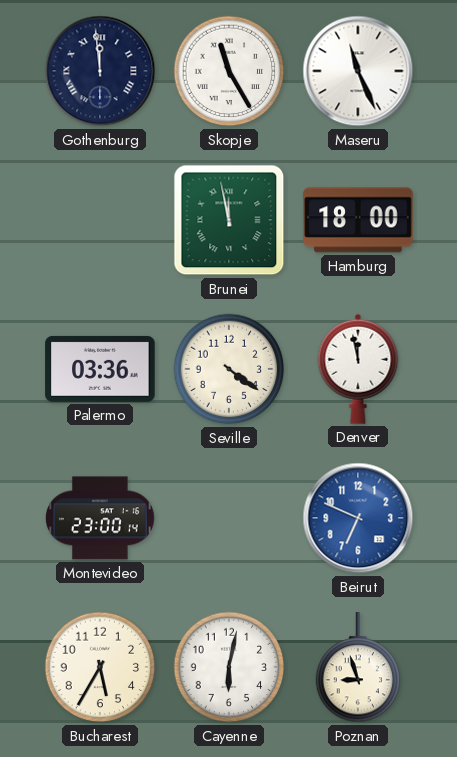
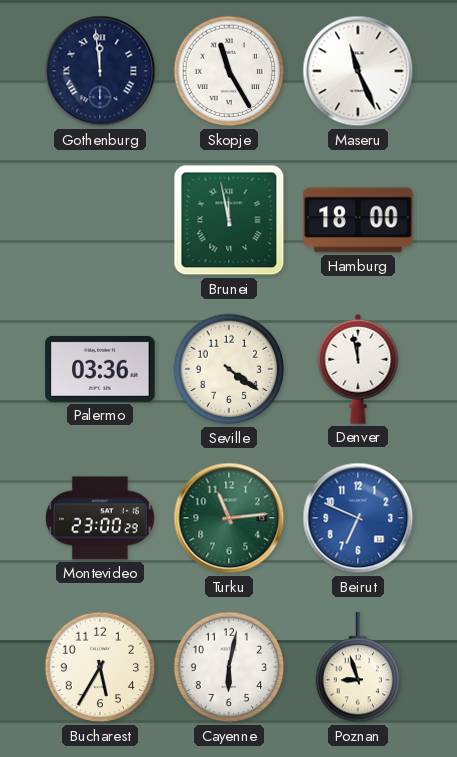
Montevideo: 23:00:14 -> 23:00:29 (101, 518)
Turku: none -> 11:14 (229, 518)
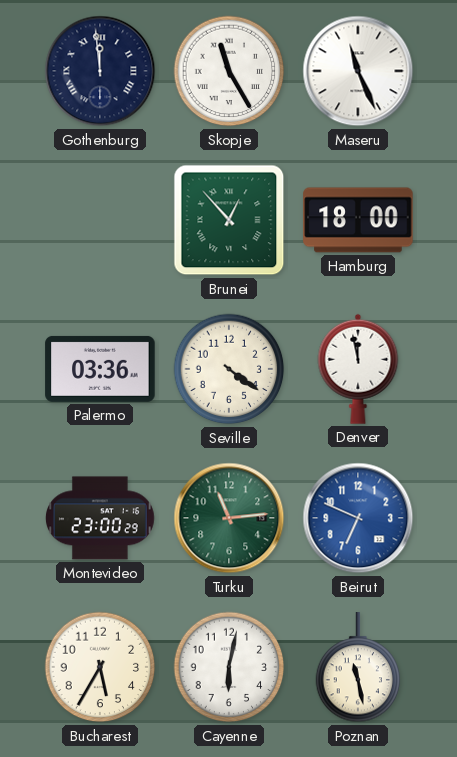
Brunei: 11:58 -> 12:53 (229, 220)
Poznan: 8:57 -> 11:28 (358, 668)
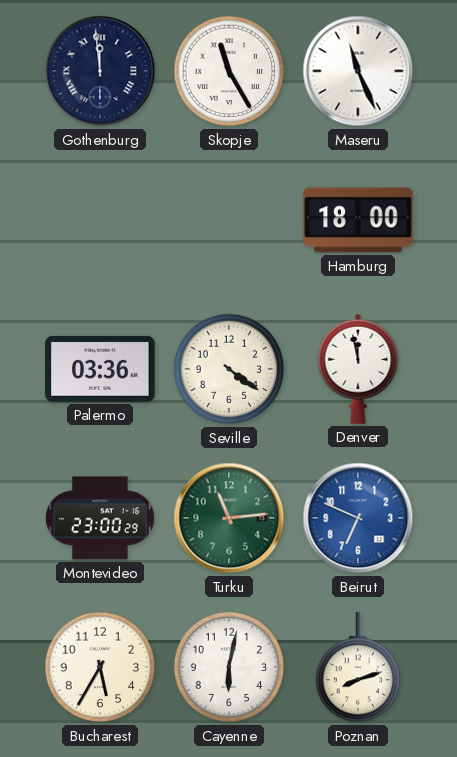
Brunei: 12:53 -> none (229, 220)
Poznan: 11:28 -> 8:12 (358, 668)
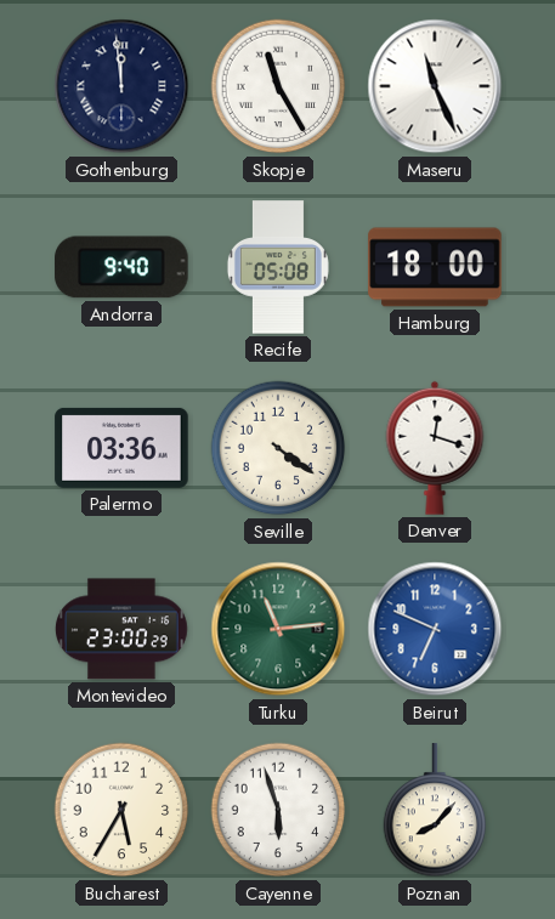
Andorra: none -> 9:40 (121, 267)
Recife: none -> 05:08 (278, 267)
Denver: 11:58 -> 12:18 (435, 448)
Cayenne: 6:02 -> 5:57 (278, 810)
Poznan: 8:12 -> 8:07 (435, 811)
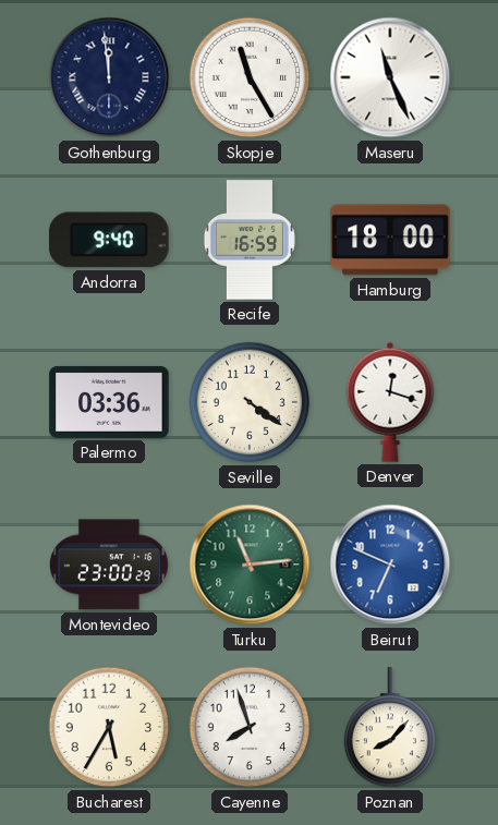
Recife: 05:08 -> 16:59 (250, 240)
Cayenne: 5:57 -> 7:57 (250, 727)
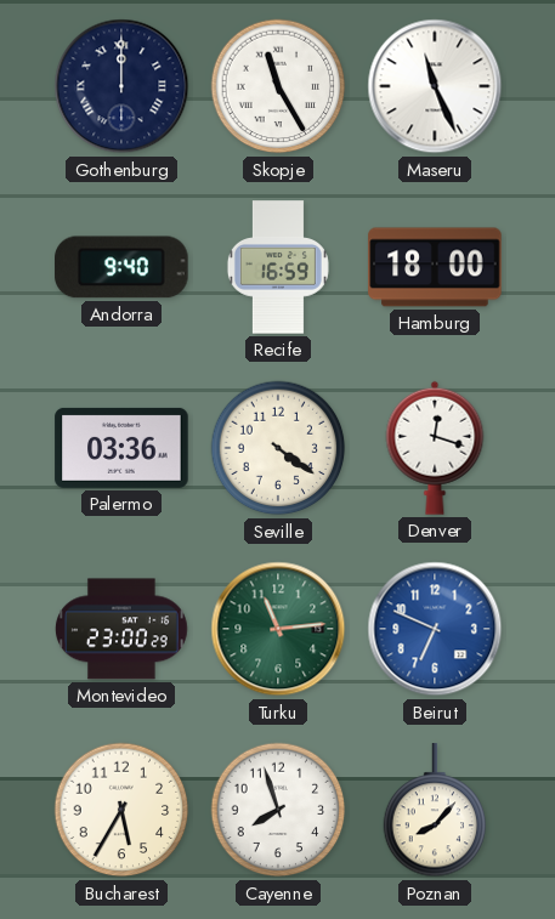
Gothenburg: 11:59 -> 12:00 (121, 86)
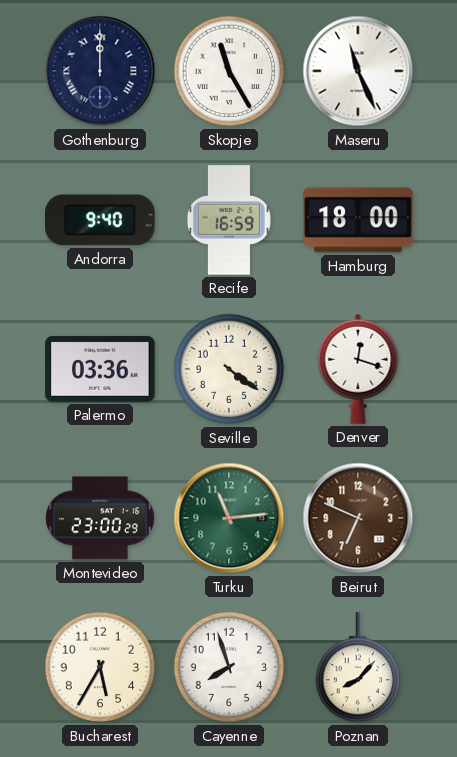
Beirut dial: blue -> brown (358, 518)
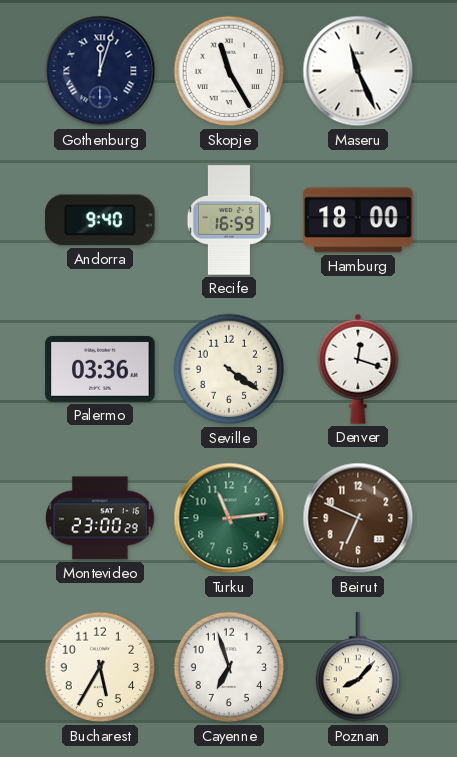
Gothenburg: 12:00 -> 12:03 (100, 71)
Cayenne: 7:57 -> 6:57 (229, 667)
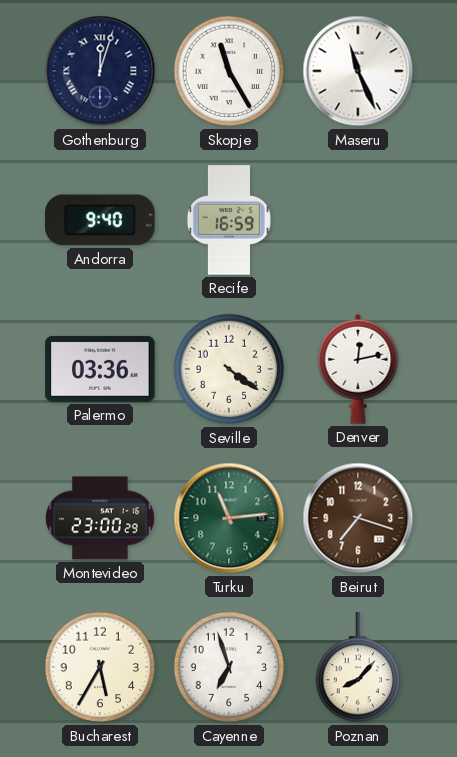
Hamburg: 18:00 -> none (358, 220)
Denver: 12:18 -> 12:13 (358, 369)
Beirut: 6:49 -> 7:18 (358, 518)
